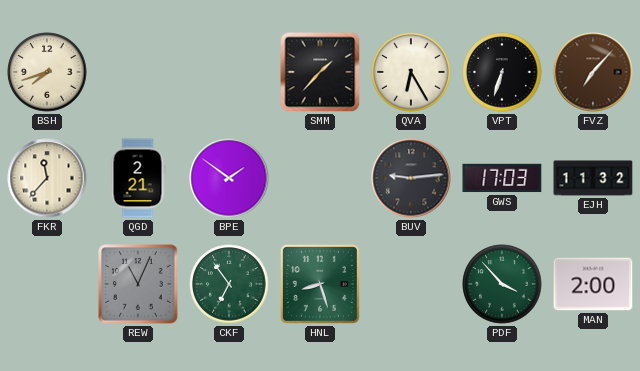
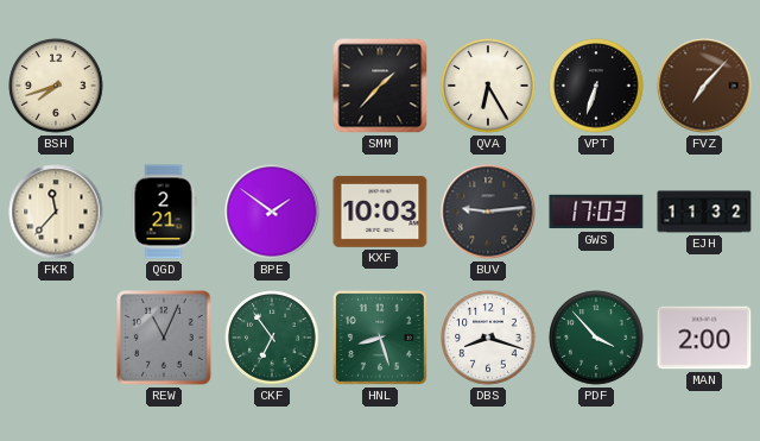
KXF: none -> 10:03 (380, 212)
DBS: none -> 8:18 (488, 338)
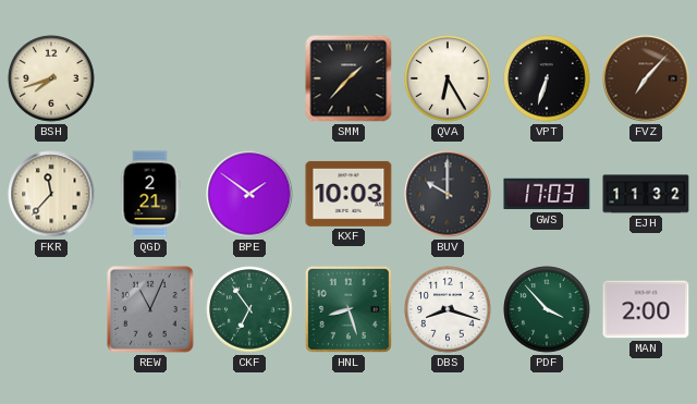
BUV: 9:14 -> 10:00 (448, 194)
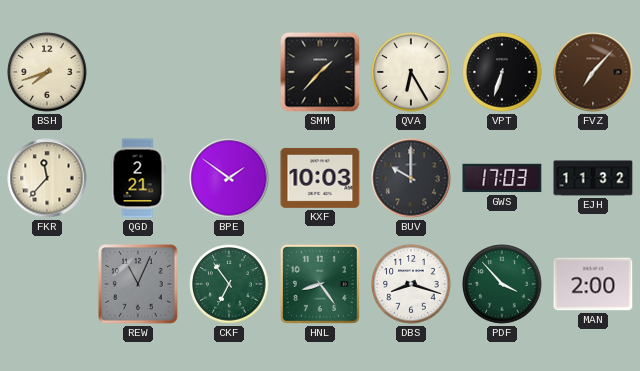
HNL: 8:27 -> 8:24 (320, 284)
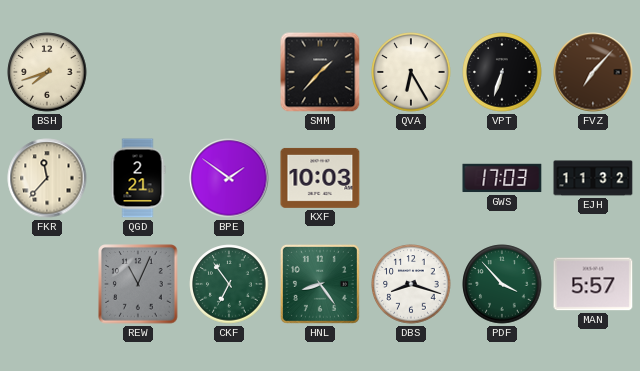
BUV: 10:00 -> none (411, 178)
MAN: 2:00 -> 5:57 (593, 284)
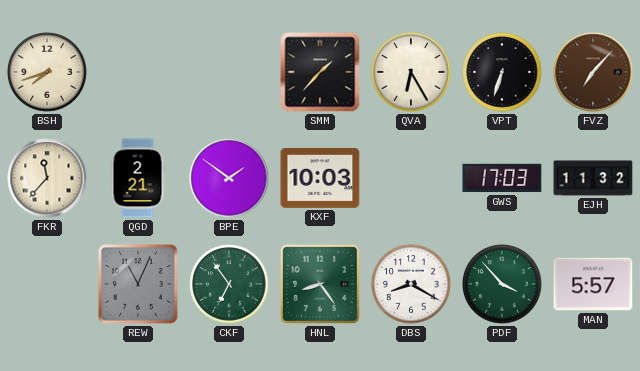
DBS: 8:18 -> 8:20 (411, 284)
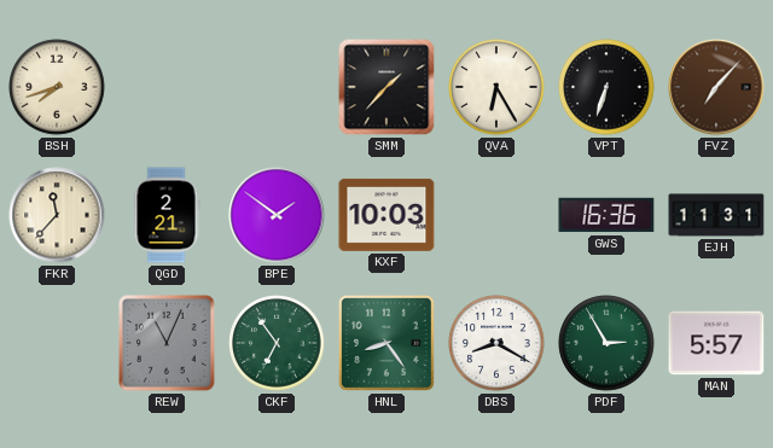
GWS: 17:03 -> 16:36 (606, 215)
EJH: 11:32 -> 11:31 (716, 215)
PDF: 3:53 -> 2:55 (606, 343)
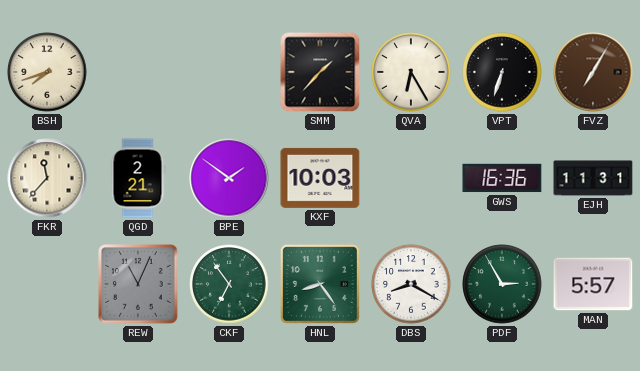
FVZ: 7:07 -> 7:05 (593, 72)
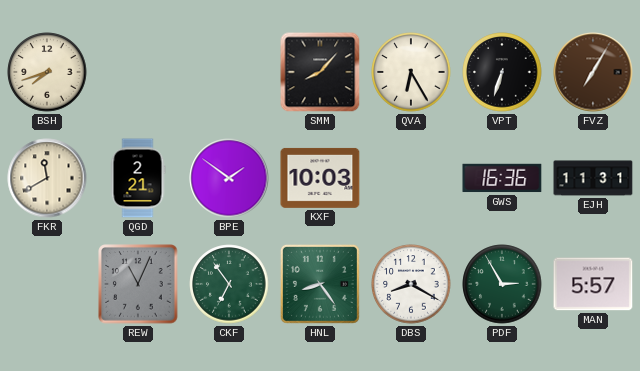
SMM: 1:37 -> 8:07 (320, 72)
FKR: 11:37 -> 11:40 (47, 178)
